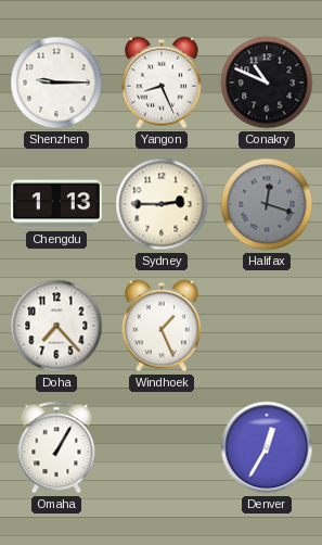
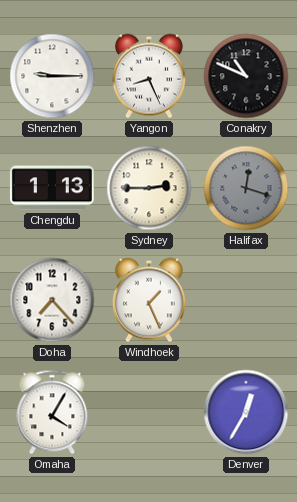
Omaha: 1:05 -> 4:05 (52, 412)
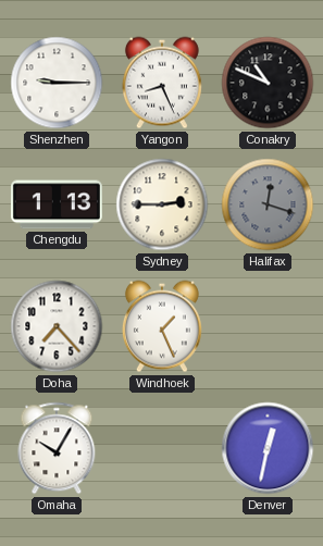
Omaha: 4:05 -> 10:05 (57, 448)
Denver: 12:35 -> 12:32 (268, 448)
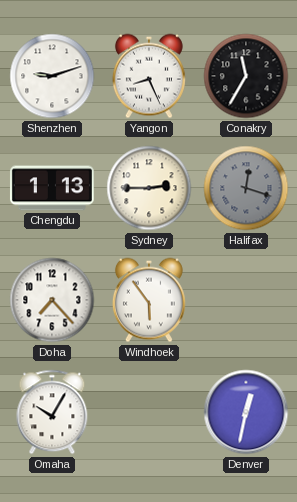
Shenzhen: 9:15 -> 9:12 (52, 76)
Conakry: 10:49 -> 11:35 (246, 76)
Windhoek: 1:26 -> 5:54 (149, 300)
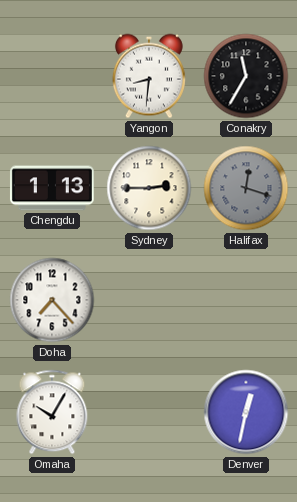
Shenzhen: 9:12 -> none (52, 76)
Yangon: 8:26 -> 8:31 (149, 76)
Windhoek: 5:54 -> none (149, 300)
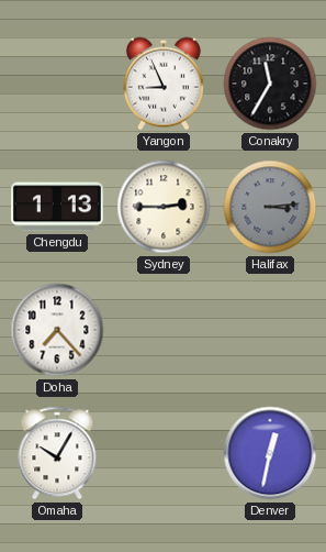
Yangon: 8:31 -> 8:56 (164, 84)
Halifax: 12:18 -> 3:14 (270, 207)
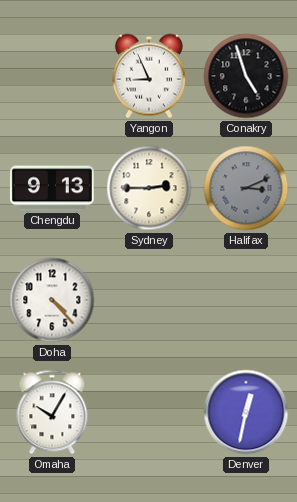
Conakry: 11:35 -> 4:57 (246, 76)
Chengdu: 1:13 -> 9:13 (52, 188)
Halifax: 3:14 -> 3:11 (246, 188)
Doha: 7:23 -> 4:23 (52, 300)
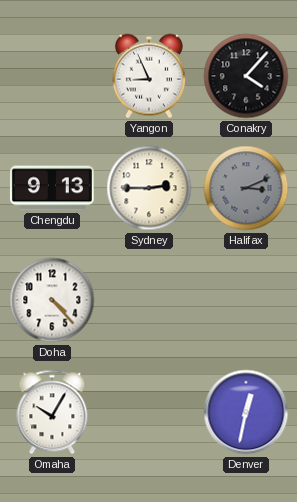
Conakry: 4:57 -> 4:07 (246, 76)
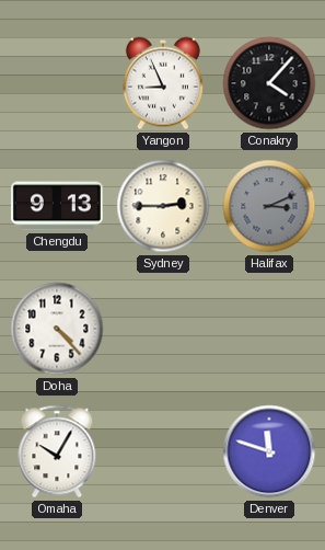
Denver: 12:32 -> 11:48 (269, 451)
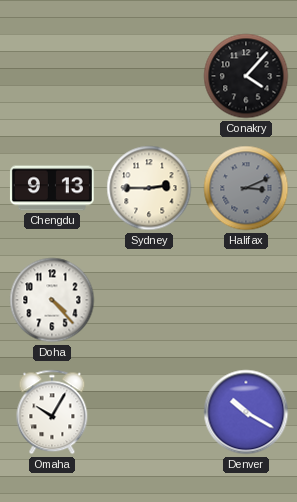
Yangon: 8:56 -> none (163, 83)
Denver: 11:48 -> 10:20 (246, 412)
